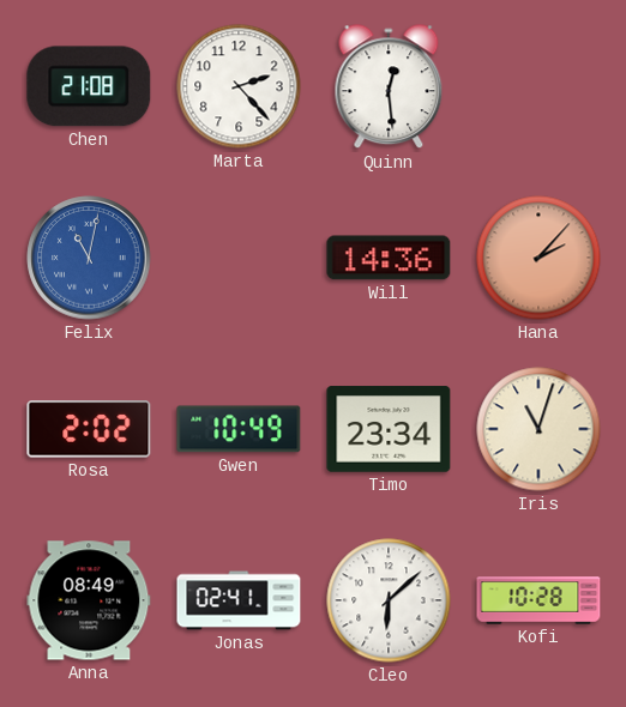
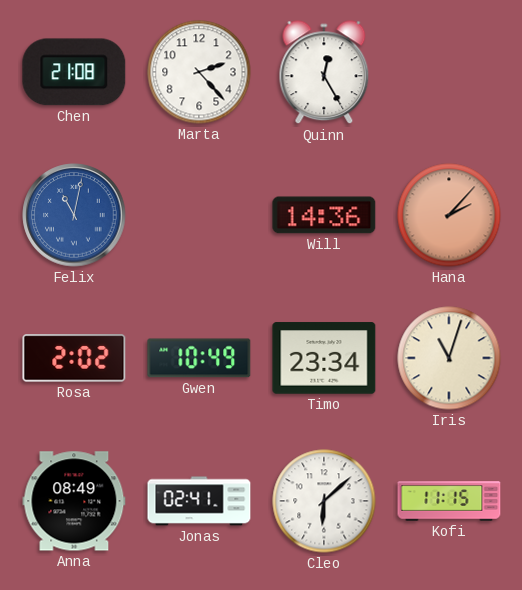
Quinn: 12:29 -> 12:25 (324, 73)
Kofi: 10:28 -> 11:15 (449, 501)
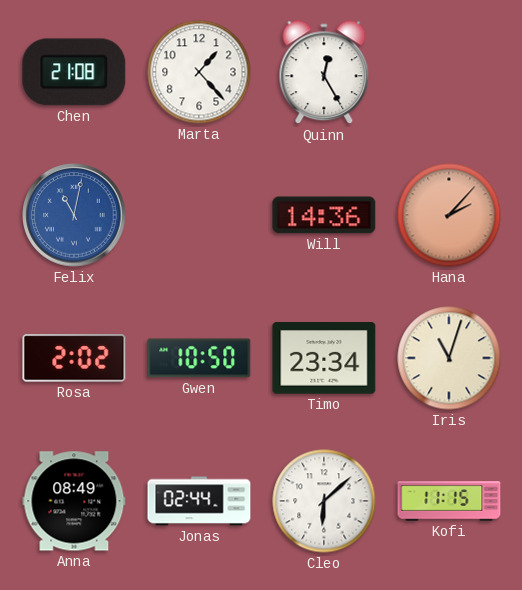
Marta: 2:23 -> 1:23 (199, 72)
Gwen: 10:49 -> 10:50 (199, 358)
Jonas: 02:41 -> 02:44 (199, 501)
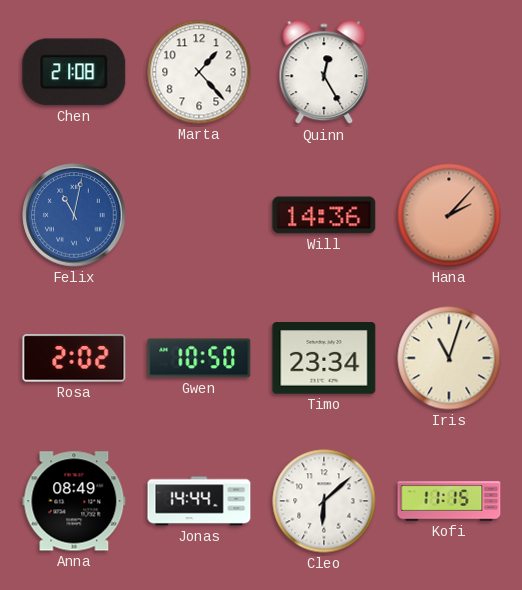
Jonas: 02:44 -> 14:44 (199, 501)
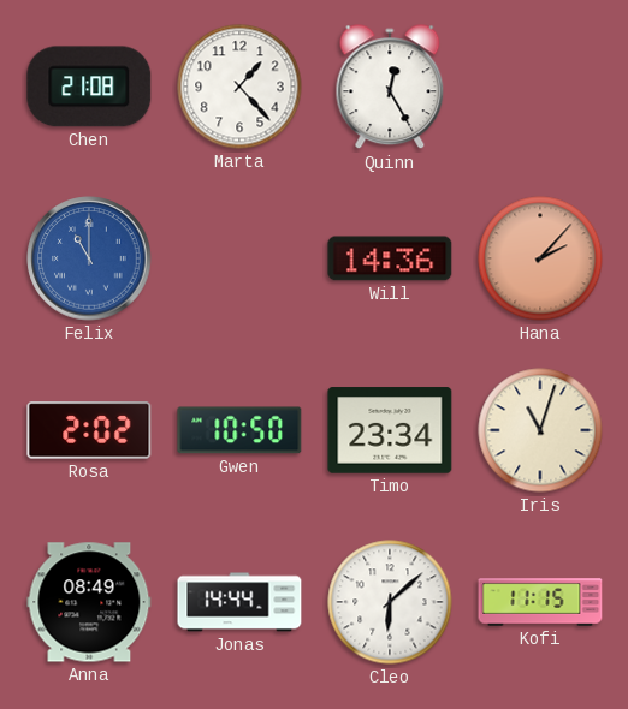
Felix: 11:02 -> 11:00 (89, 258)
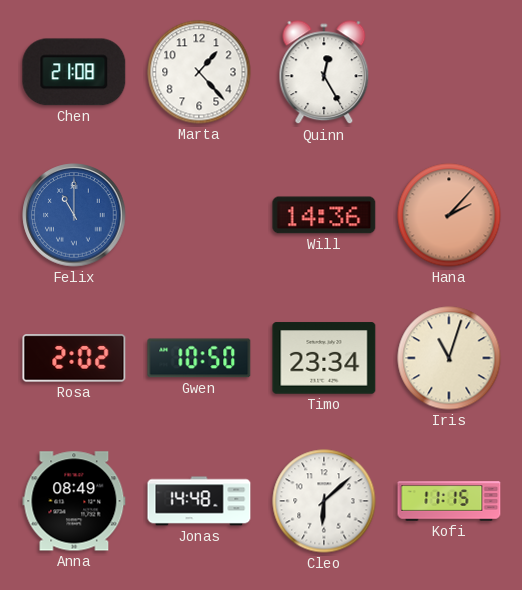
Jonas: 14:44 -> 14:48 (199, 501)
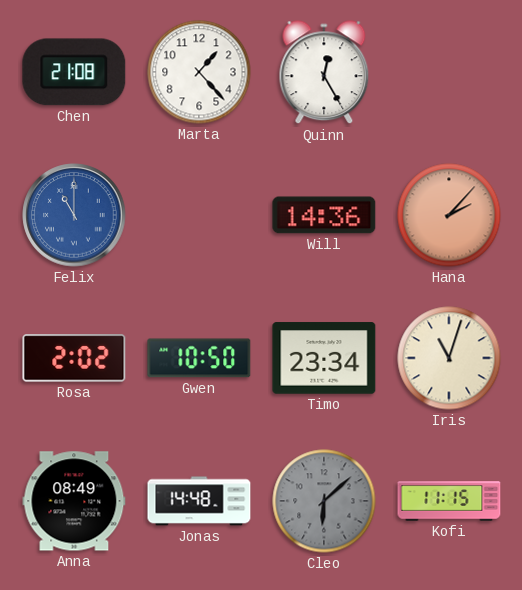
Cleo dial: white -> grey (324, 501)
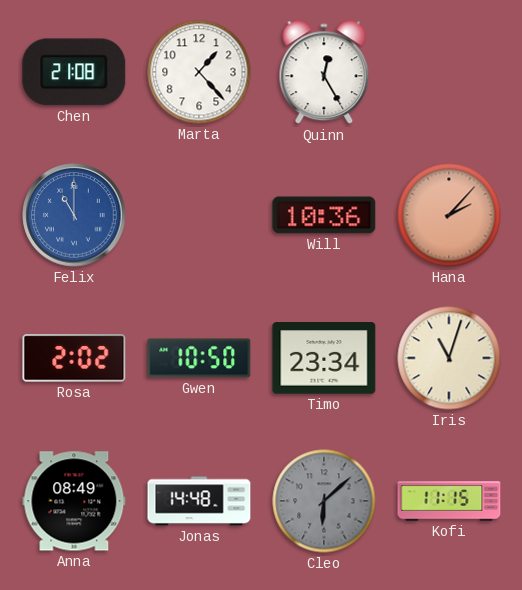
Will: 14:36 -> 10:36 (324, 215)
